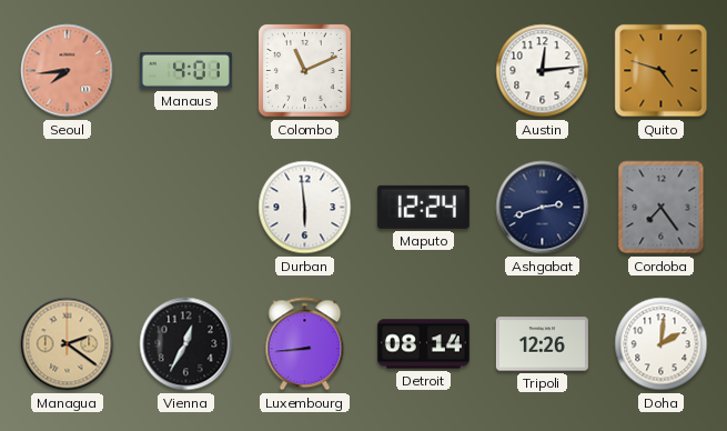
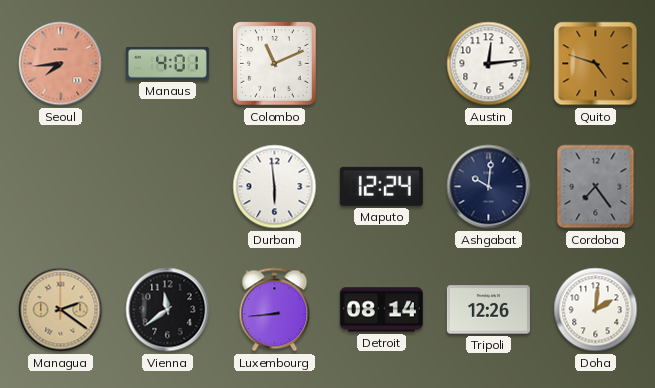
Ashgabat: 2:42 -> 10:01 (489, 187)
Vienna: 12:35 -> 11:39 (168, 310)
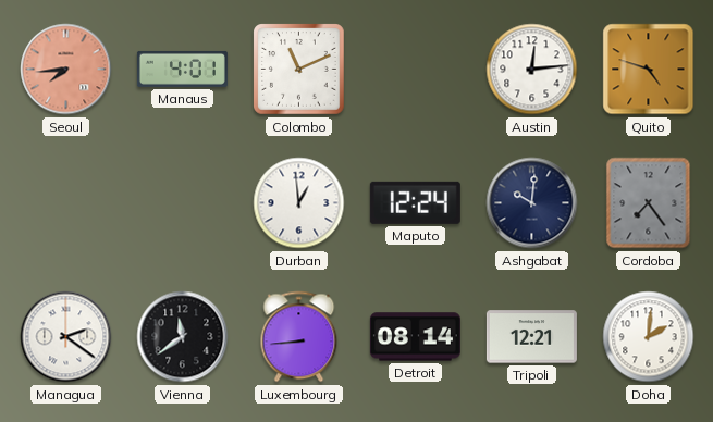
Durban: 5:59 -> 12:59 (299, 203)
Managua dial: champagne -> white (66, 337)
Tripoli: 12:26 -> 12:21 (531, 337)
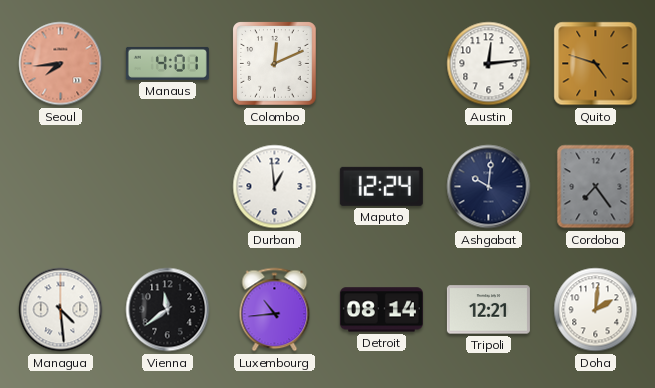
Colombo: 11:11 -> 12:11 (275, 64)
Managua: 2:21 -> 4:29 (61, 310)
Luxembourg: 8:44 -> 10:44 (275, 310)
